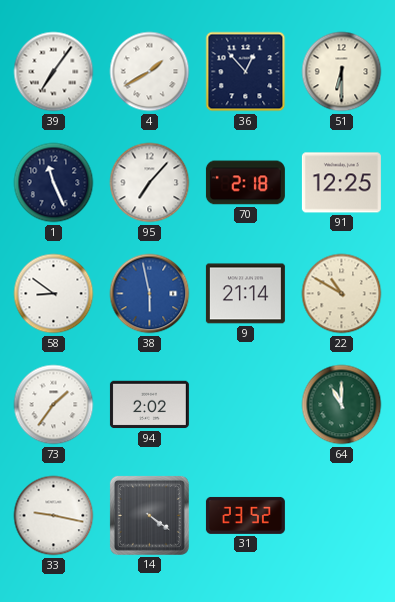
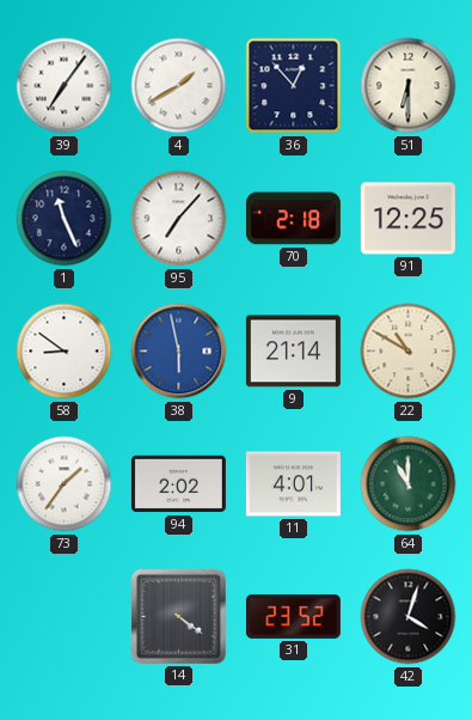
11: none -> 4:01 (293, 484)
33: 9:17 -> none (54, 516)
42: none -> 4:03 (409, 617)
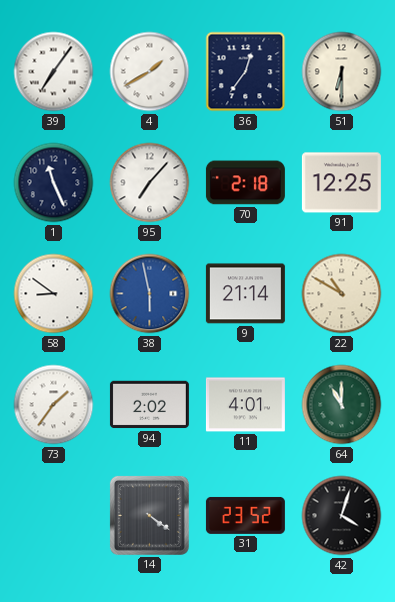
36: 12:53 -> 12:36 (246, 72)
